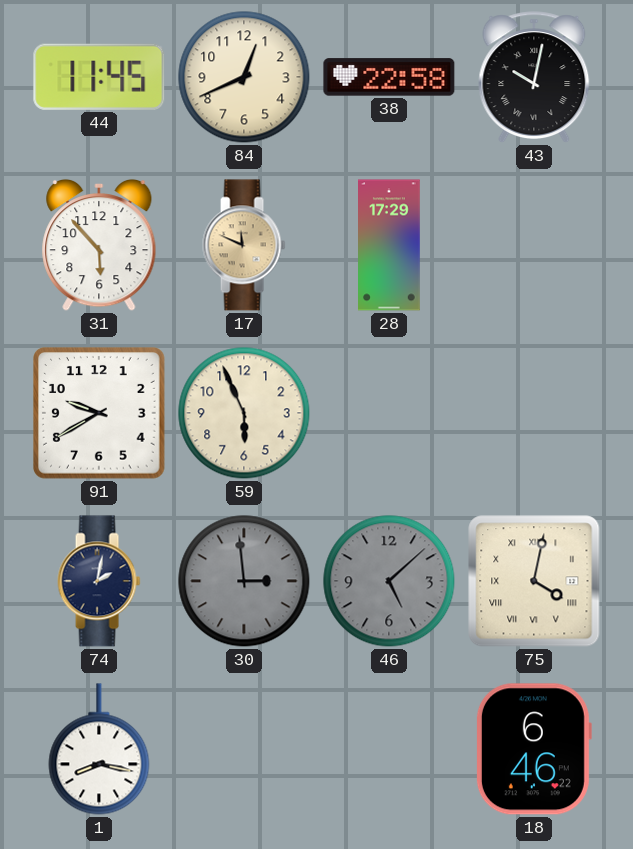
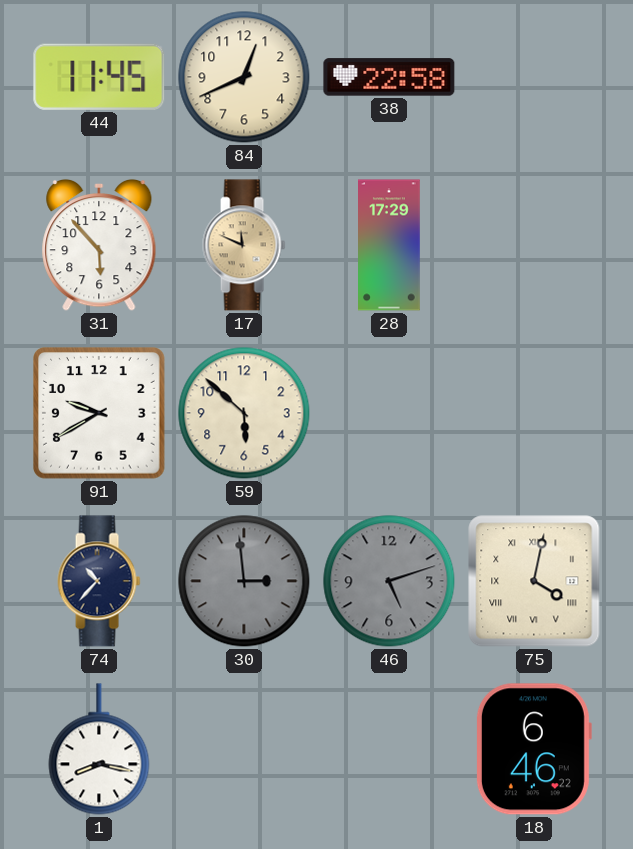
43: 10:02 -> none (534, 77)
59: 5:56 -> 5:52 (244, 413)
74: 2:02 -> 10:37 (99, 581)
46: 5:08 -> 5:12 (389, 581)
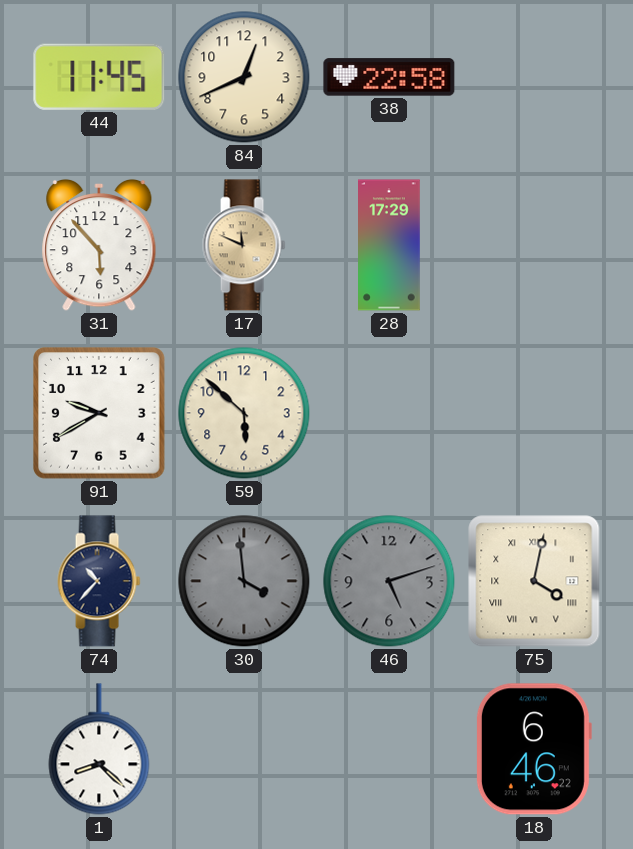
30: 2:59 -> 3:59 (244, 581)
1: 8:17 -> 8:22 (99, 749)
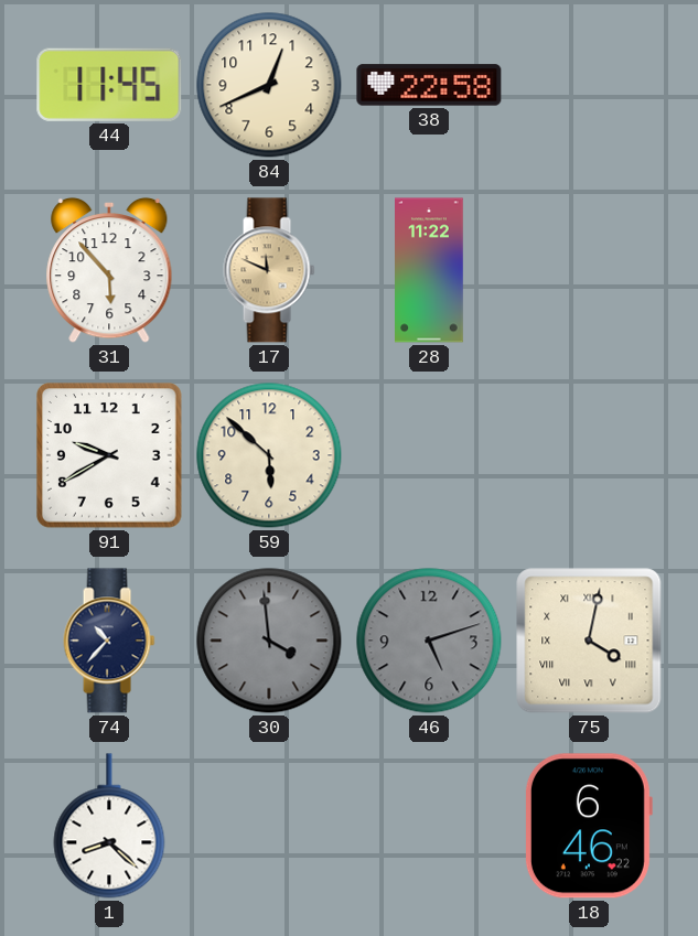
28: 17:29 -> 11:22 (429, 270)
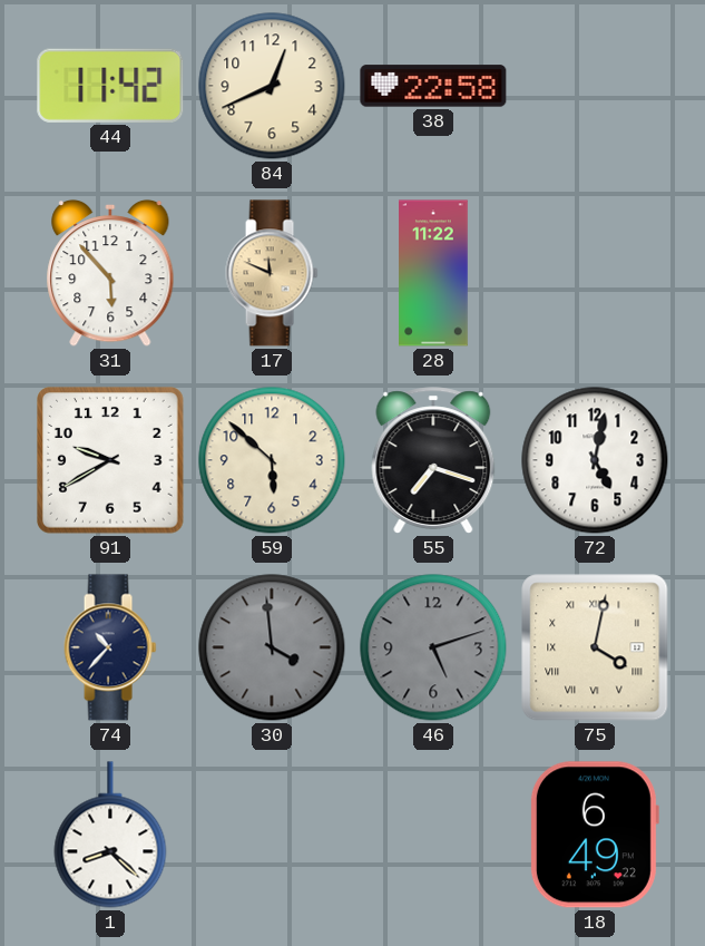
44: 11:45 -> 11:42 (110, 86)
55: none -> 7:18 (433, 460)
72: none -> 5:02 (595, 460)
18: 6:46 -> 6:49 (594, 835)
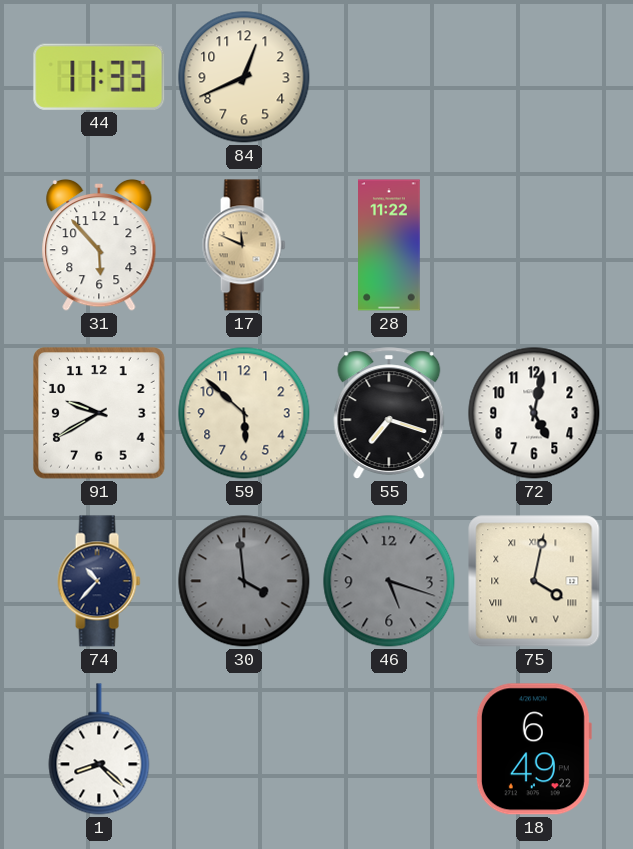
44: 11:42 -> 11:33 (99, 77)
38: 22:58 -> none (433, 86)
46: 5:12 -> 5:18 (389, 581)
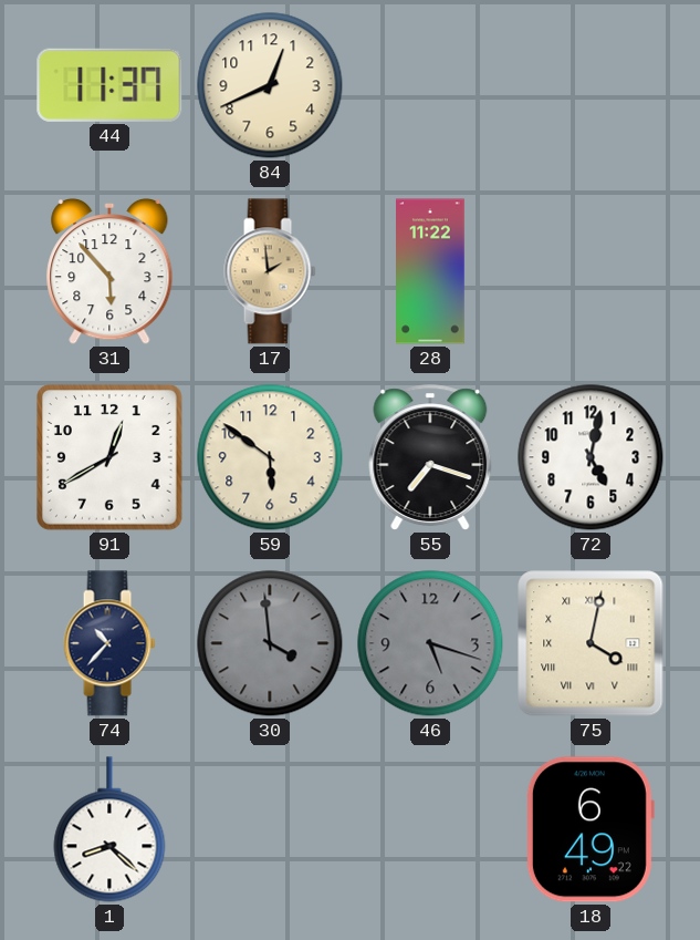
44: 11:33 -> 11:37 (109, 85)
17: 11:49 -> 1:59 (270, 271)
91: 9:40 -> 12:40 (111, 457)
59: 5:52 -> 5:51 (270, 457)
